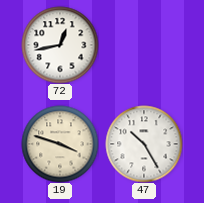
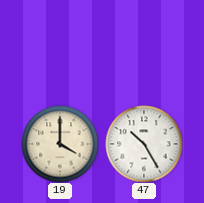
72: 12:43 -> none (60, 45)
19: 3:48 -> 4:00 (60, 144)
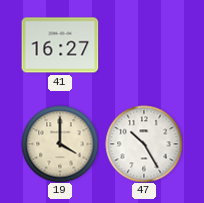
41: none -> 16:27 (60, 45)
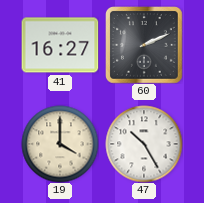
60: none -> 2:11 (144, 45)
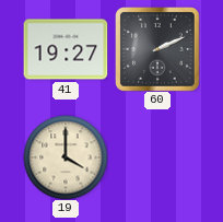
41: 16:27 -> 19:27 (66, 49)
47: 10:25 -> none (144, 144)
